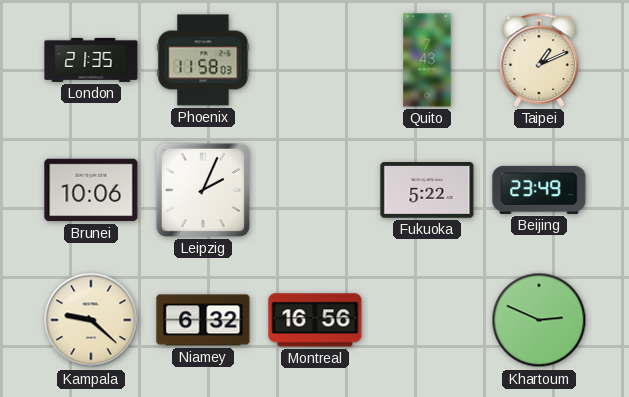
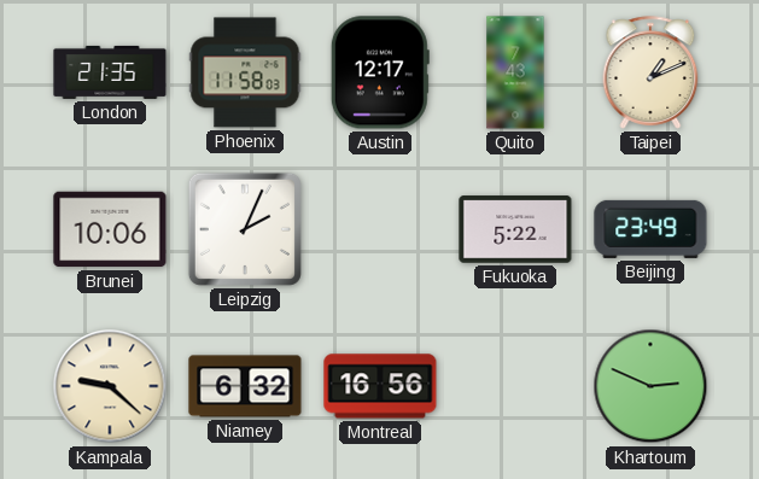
Austin: none -> 12:17 (380, 72)
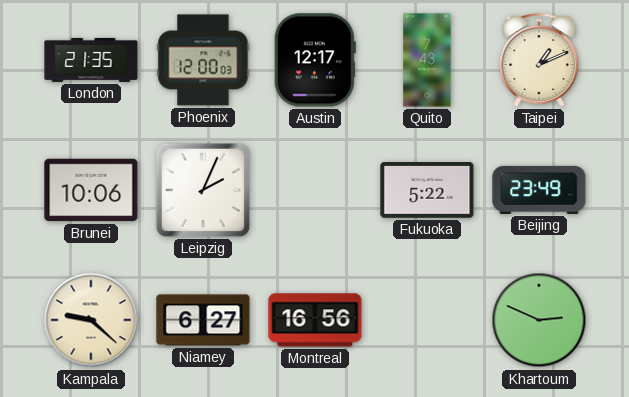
Phoenix: 11:58 -> 12:00 (203, 60)
Niamey: 6:32 -> 6:27 (203, 320)
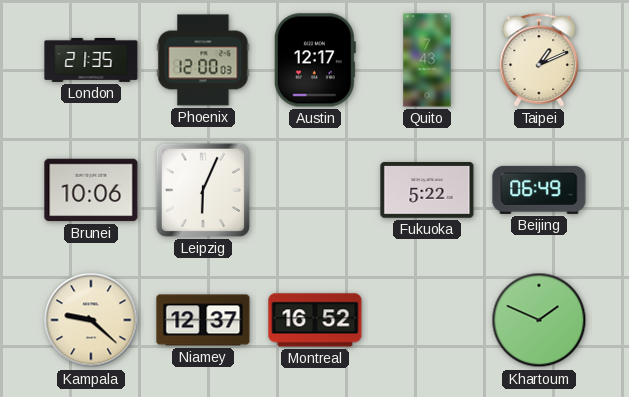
Leipzig: 2:04 -> 6:04 (203, 190)
Beijing: 23:49 -> 06:49 (539, 190)
Niamey: 6:27 -> 12:37 (203, 320)
Montreal: 16:56 -> 16:52 (315, 320)
Khartoum: 2:49 -> 1:49 (539, 320)
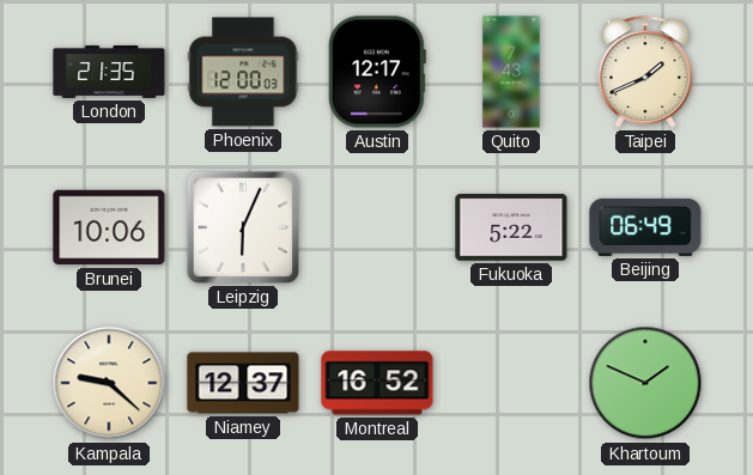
Taipei: 1:11 -> 1:41 (645, 72)
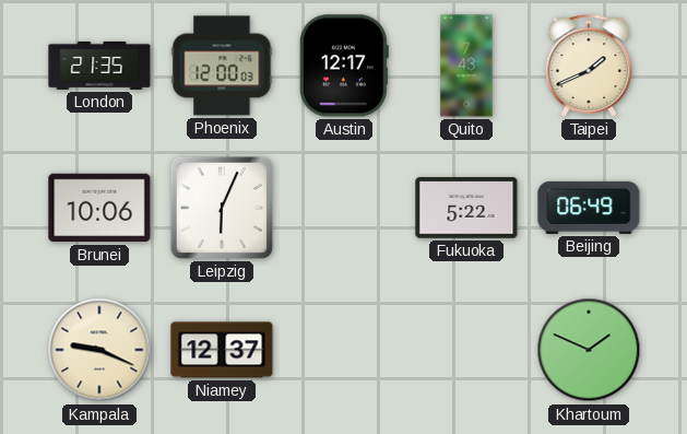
Kampala: 9:22 -> 9:19 (99, 350)
Montreal: 16:52 -> none (377, 383)
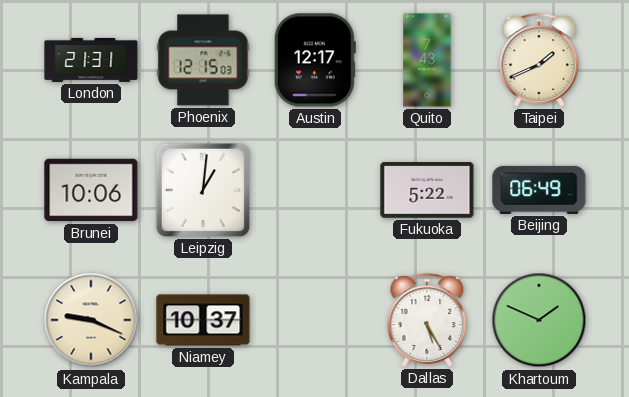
London: 21:35 -> 21:31 (91, 60)
Phoenix: 12:00 -> 12:15 (203, 60)
Leipzig: 6:04 -> 1:01 (203, 190)
Niamey: 12:37 -> 10:37 (203, 320)
Dallas: none -> 5:25 (427, 320)
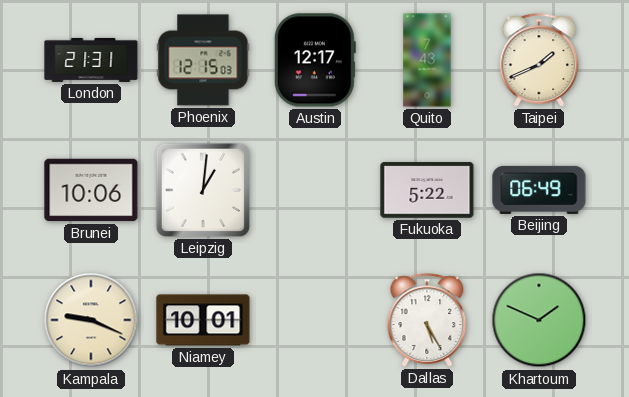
Niamey: 10:37 -> 10:01 (203, 320)
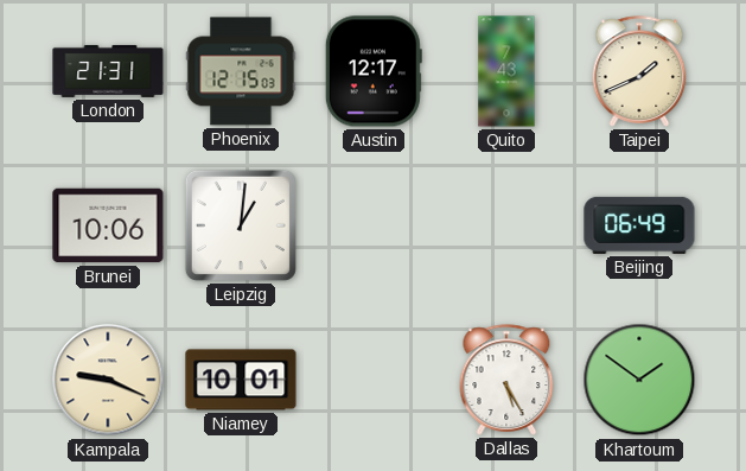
Fukuoka: 5:22 -> none (427, 190)
Khartoum: 1:49 -> 1:51 (639, 380)
